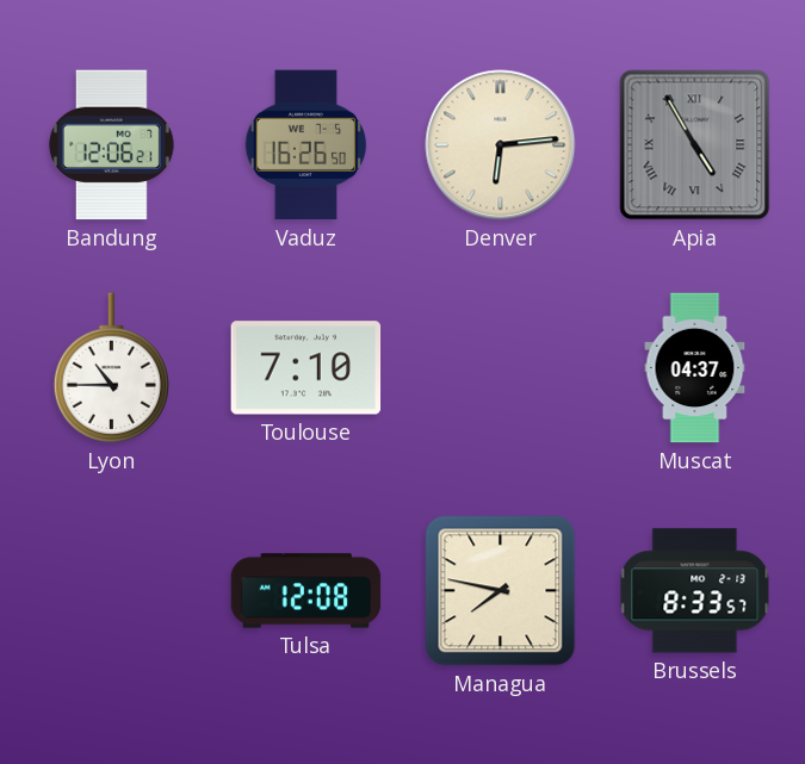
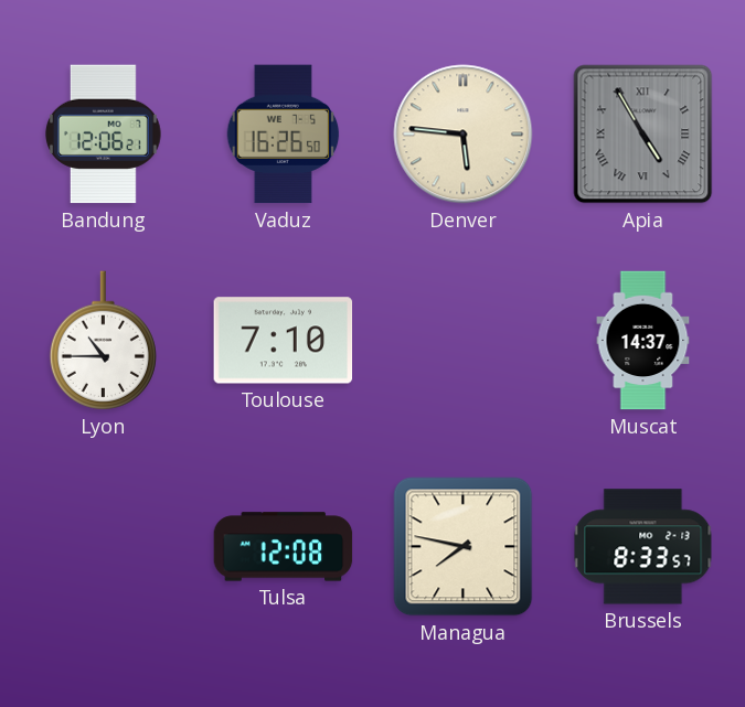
Denver: 6:14 -> 5:46 (464, 135)
Muscat: 04:37 -> 14:37 (643, 341)
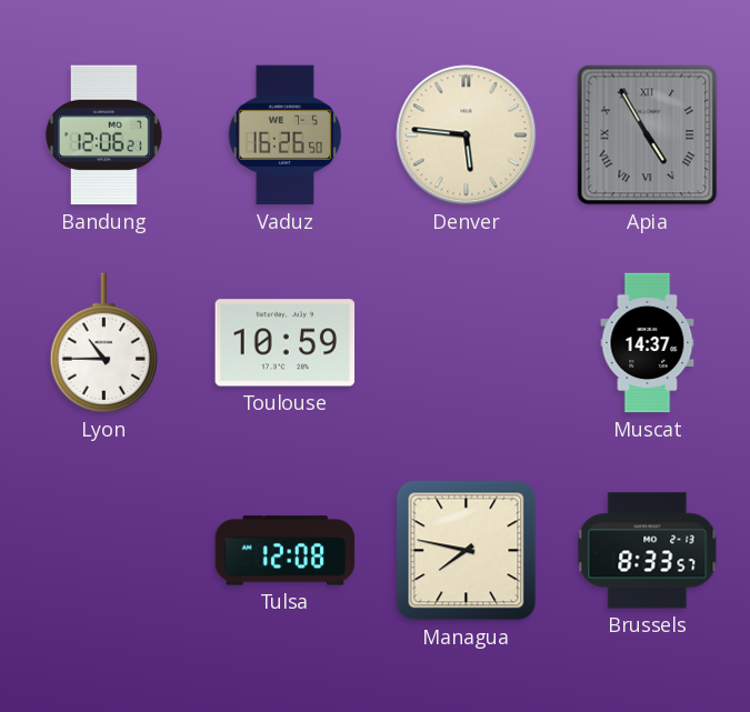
Toulouse: 7:10 -> 10:59 (286, 343)
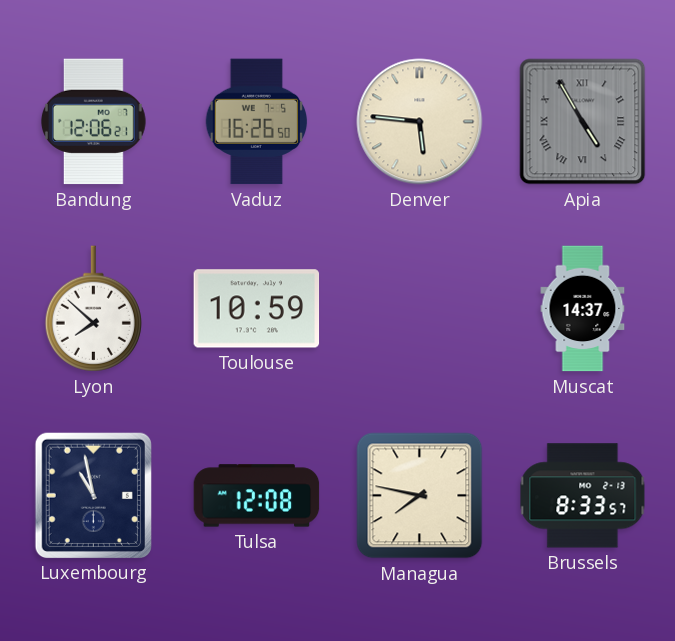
Lyon: 10:45 -> 7:52 (93, 309)
Luxembourg: none -> 10:58 (93, 495)
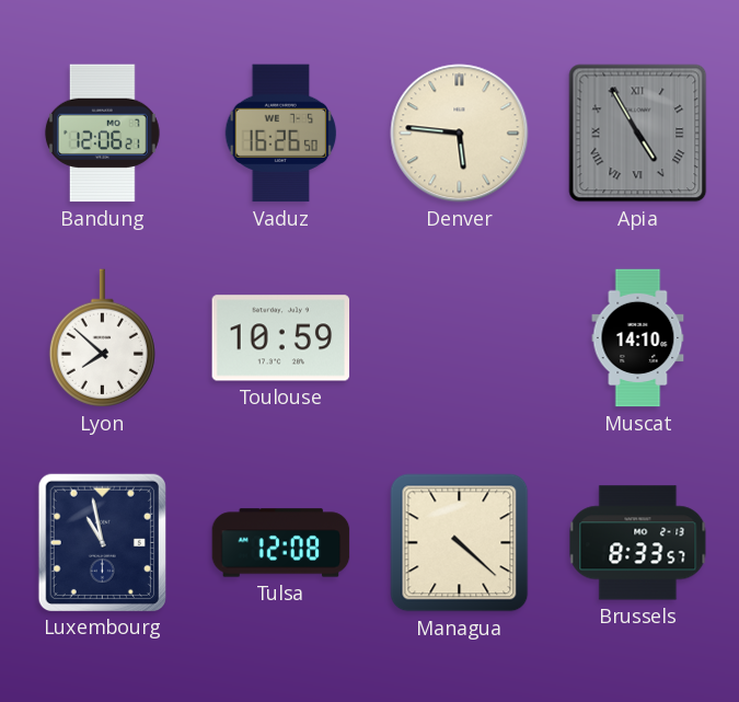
Muscat: 14:37 -> 14:10 (638, 338)
Managua: 7:47 -> 4:22 (460, 543)
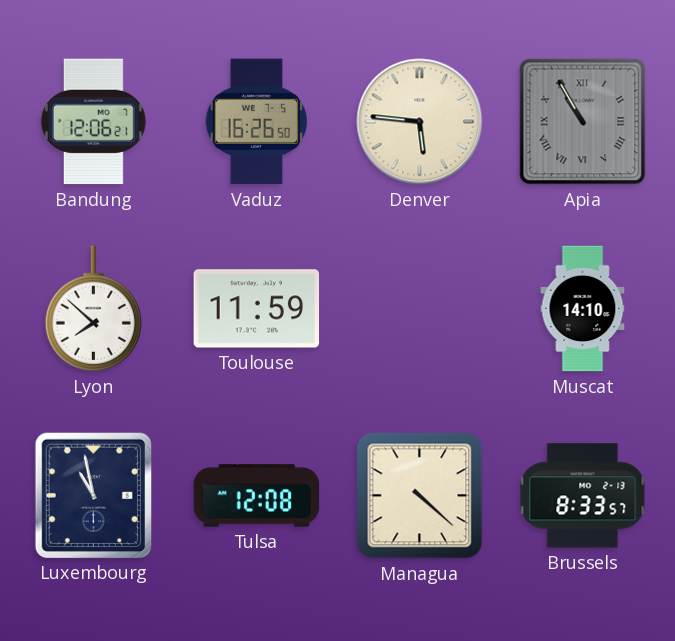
Apia: 4:55 -> 10:55 (583, 122)
Toulouse: 10:59 -> 11:59 (257, 309)
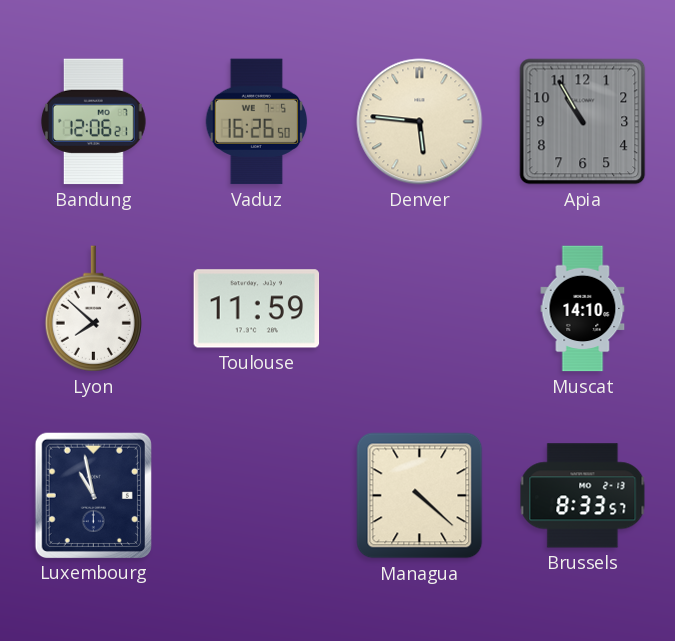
Apia numerals: Roman -> Arabic (583, 122)
Tulsa: 12:08 -> none (257, 496)
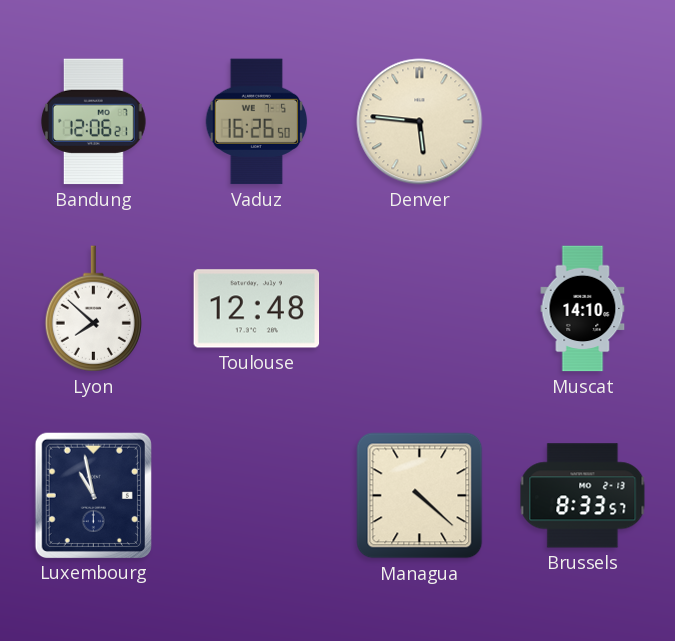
Apia: 10:55 -> none (583, 122)
Toulouse: 11:59 -> 12:48 (257, 309)
